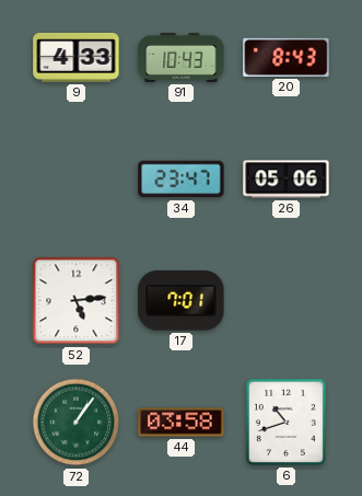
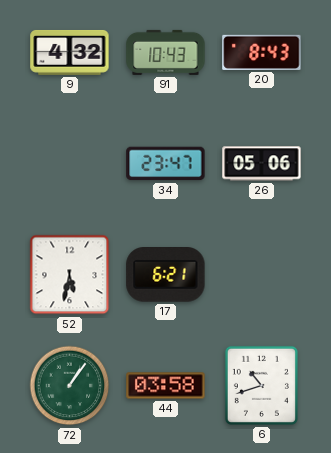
9: 4:33 -> 4:32 (70, 53)
52: 5:14 -> 5:32 (70, 275)
17: 7:01 -> 6:21 (166, 275)
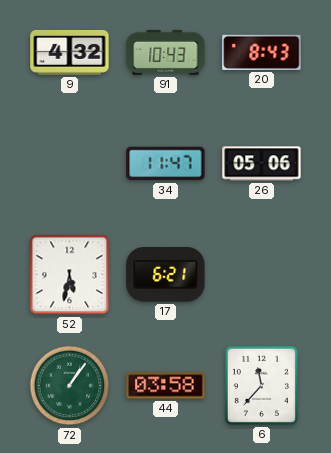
34: 23:47 -> 11:47 (166, 164)
6: 10:42 -> 11:37 (261, 385)
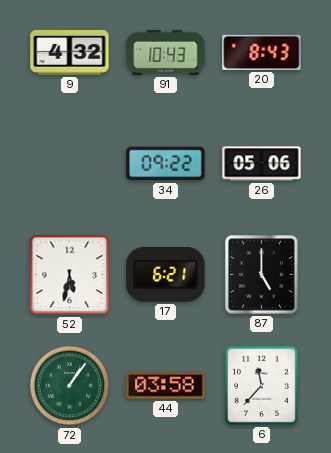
34: 11:47 -> 09:22 (166, 164)
87: none -> 5:00 (262, 275)
